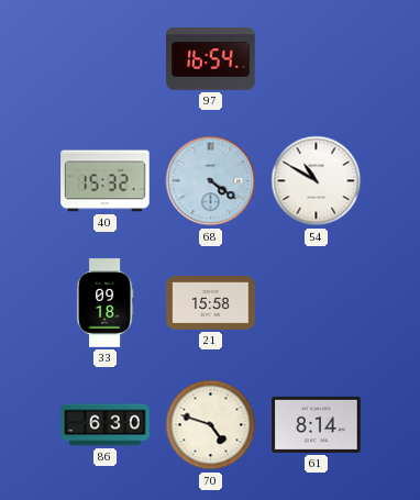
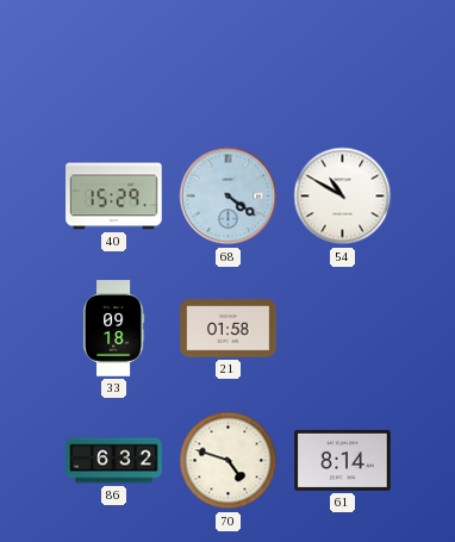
97: 16:54 -> none (211, 59)
40: 15:32 -> 15:29 (114, 197)
21: 15:58 -> 01:58 (229, 329)
86: 6:30 -> 6:32 (114, 461)
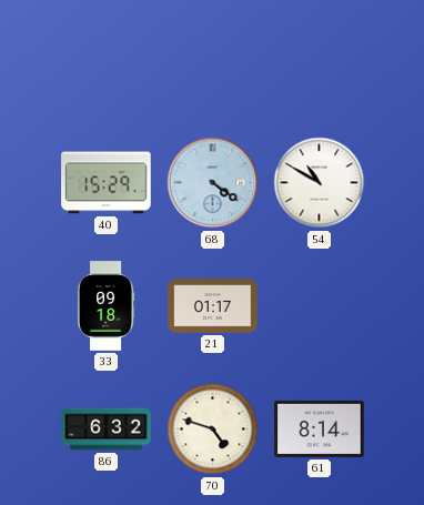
21: 01:58 -> 01:17 (213, 306)
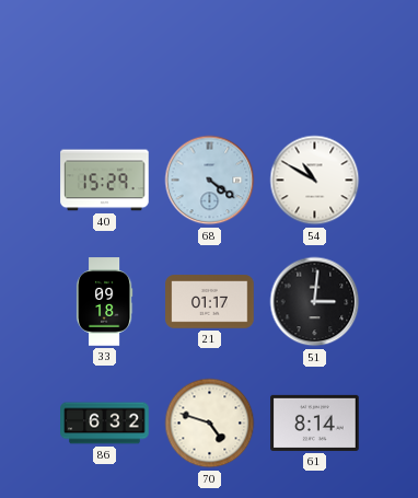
51: none -> 3:01 (315, 302)
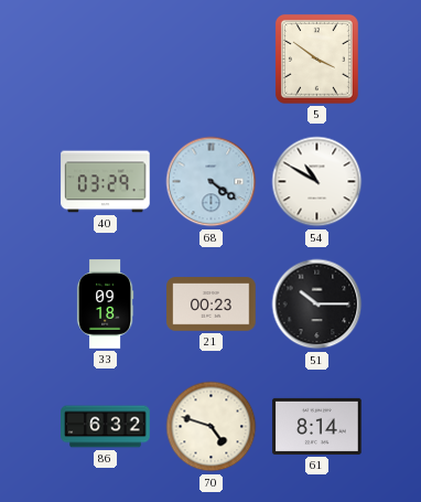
5: none -> 3:51 (316, 58)
40: 15:29 -> 03:29 (106, 182)
21: 01:17 -> 00:23 (212, 305)
51: 3:01 -> 10:15 (317, 305)
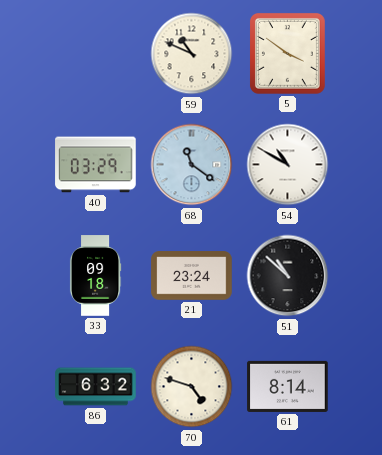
59: none -> 10:49 (192, 54)
68: 4:21 -> 11:21 (192, 165)
21: 00:23 -> 23:24 (192, 276)
51: 10:15 -> 10:52 (288, 276)
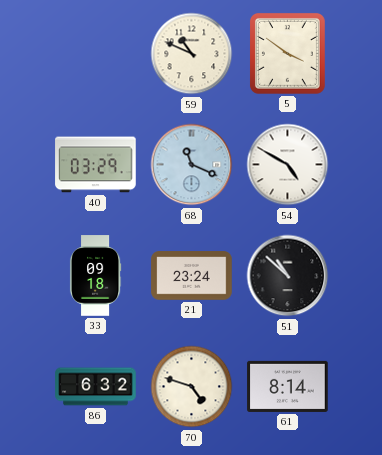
68: 11:21 -> 11:19 (192, 165)
54: 10:50 -> 4:50 (288, 165)
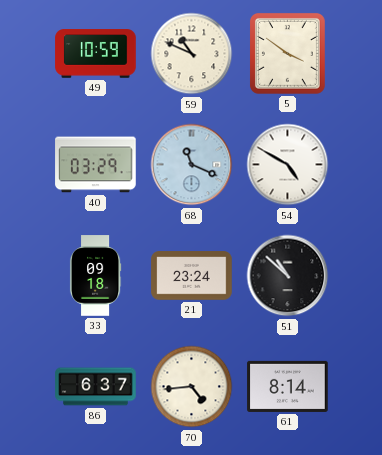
49: none -> 10:59 (96, 54)
86: 6:32 -> 6:37 (96, 387)
70: 4:48 -> 4:44 (192, 387)
